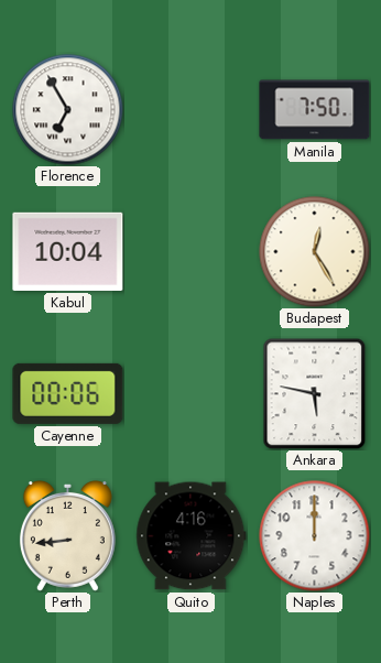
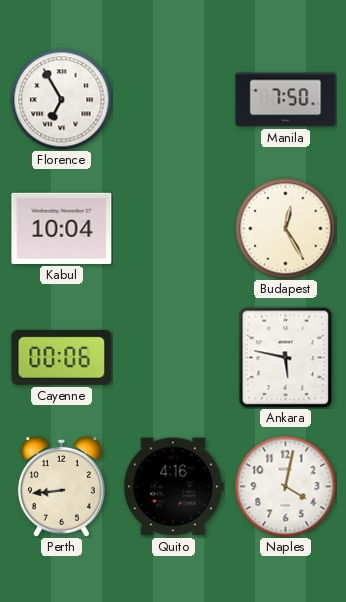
Naples: 12:00 -> 4:02 (286, 487)
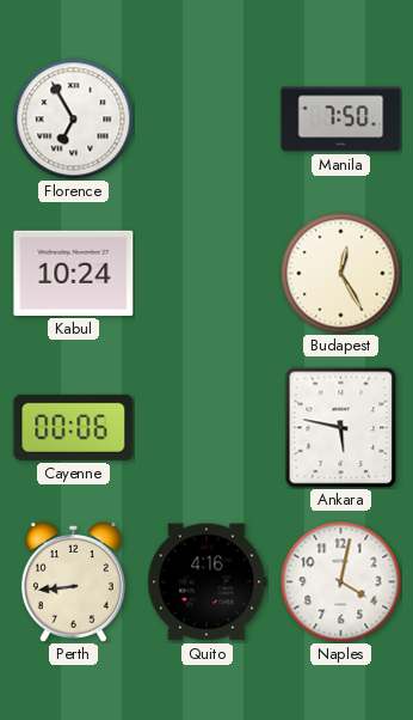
Kabul: 10:04 -> 10:24 (74, 273)
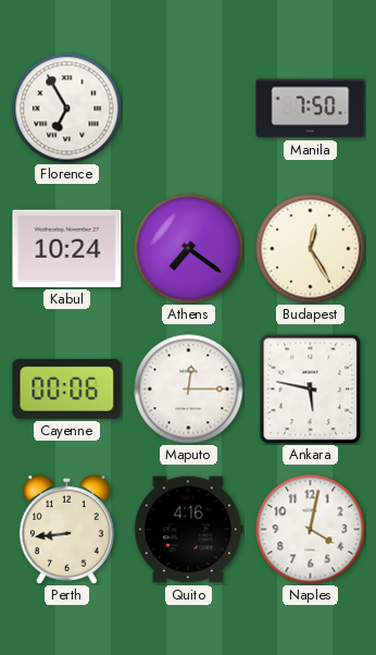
Athens: none -> 7:21 (189, 249)
Maputo: none -> 12:15 (189, 390)
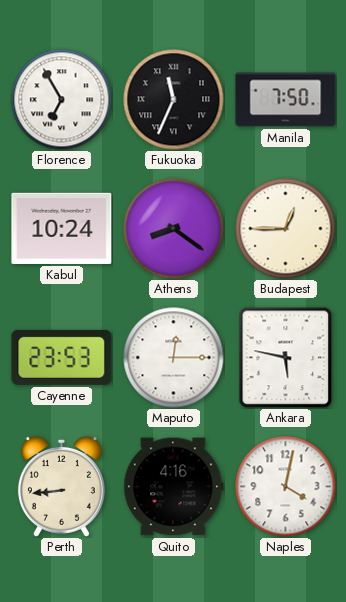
Fukuoka: none -> 11:34 (174, 100)
Athens: 7:21 -> 8:21 (174, 229)
Budapest: 12:25 -> 12:45 (286, 229)
Cayenne: 00:06 -> 23:53 (62, 357)
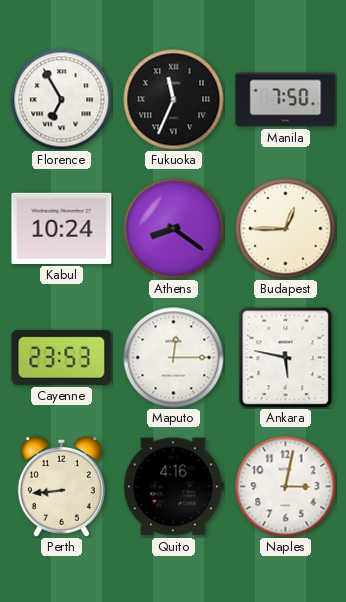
Naples: 4:02 -> 3:02 (286, 487)
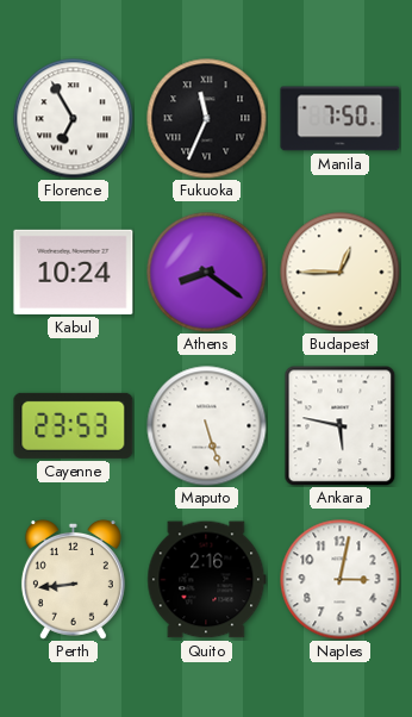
Maputo: 12:15 -> 5:27 (207, 426)
Quito: 4:16 -> 2:16 (207, 580)
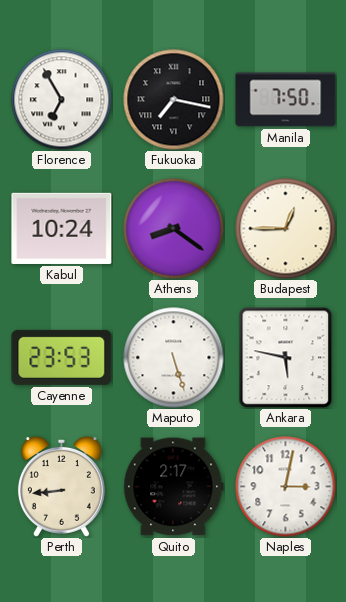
Fukuoka: 11:34 -> 7:17 (174, 100)
Quito: 2:16 -> 2:17 (174, 487)
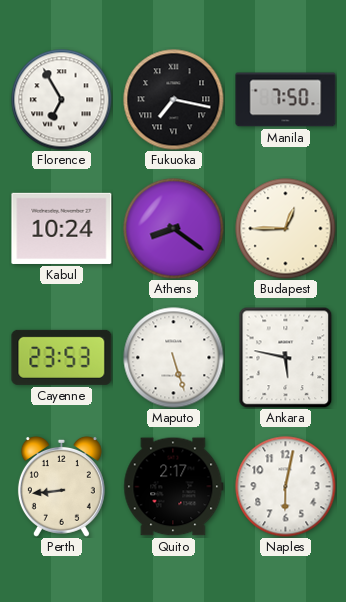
Naples: 3:02 -> 6:02 (286, 487)
